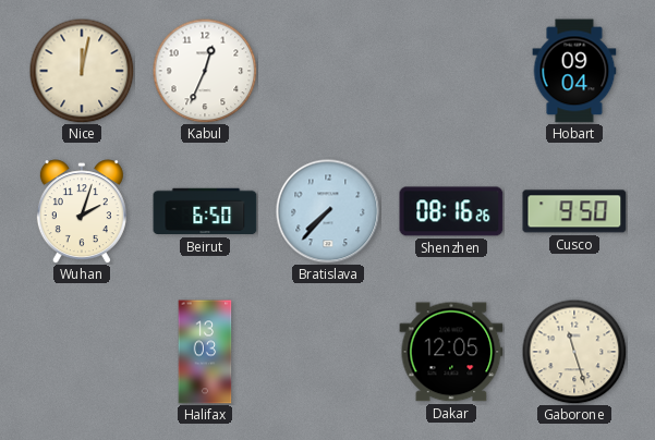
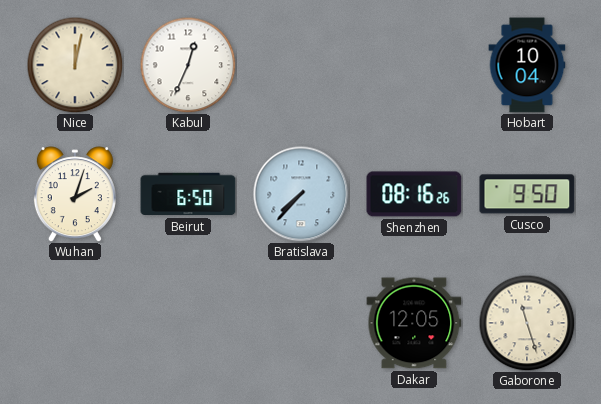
Hobart: 09:04 -> 10:04 (527, 65)
Halifax: 13:03 -> none (205, 352)
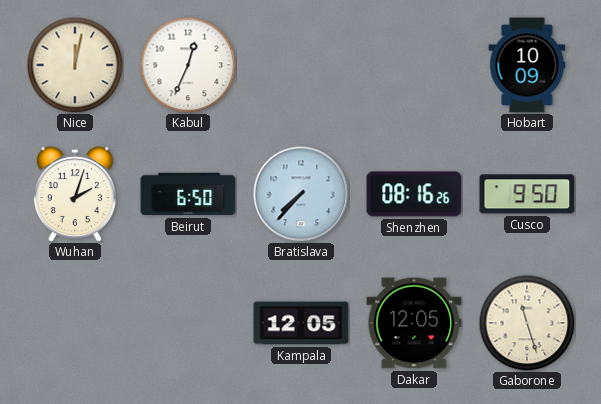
Hobart: 10:04 -> 10:09 (527, 65)
Kampala: none -> 12:05 (301, 323)
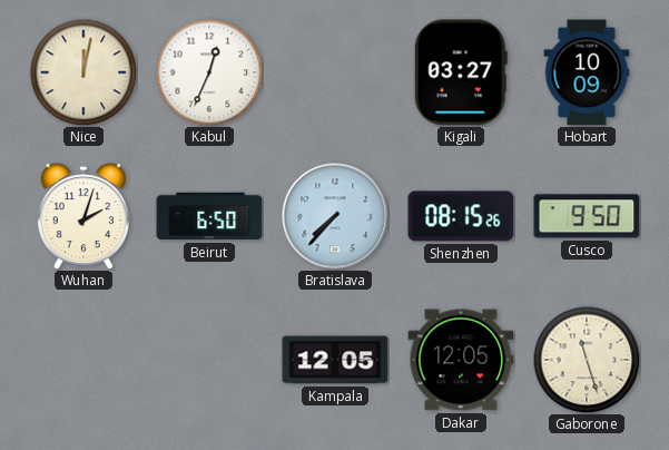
Kigali: none -> 03:27 (461, 72)
Shenzhen: 08:16 -> 08:15 (461, 216)
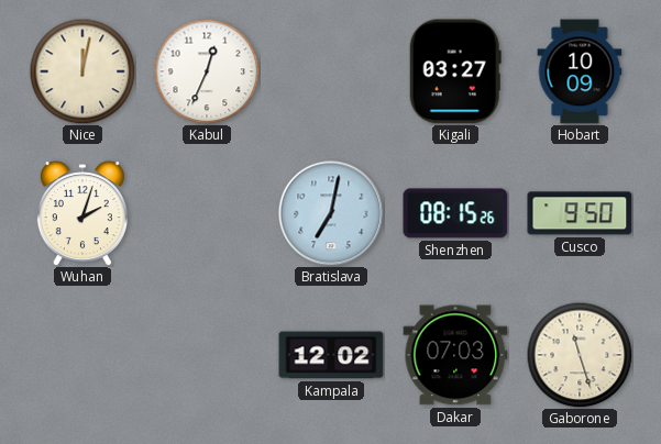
Beirut: 6:50 -> none (209, 216)
Bratislava: 7:37 -> 7:02 (331, 213)
Kampala: 12:05 -> 12:02 (331, 355)
Dakar: 12:05 -> 07:03 (455, 355)
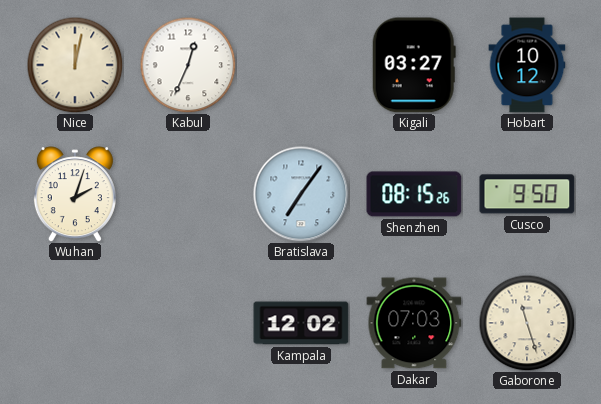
Hobart: 10:09 -> 10:12 (527, 65)
Bratislava: 7:02 -> 7:06 (301, 194)
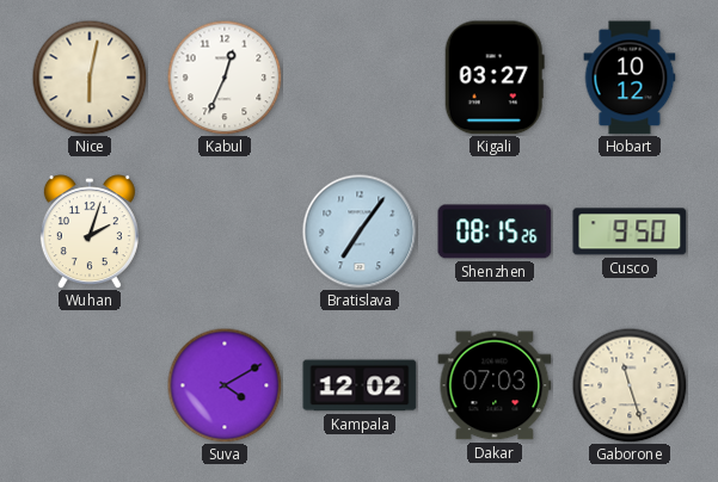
Nice: 12:02 -> 6:02 (90, 78)
Suva: none -> 4:10 (225, 385)
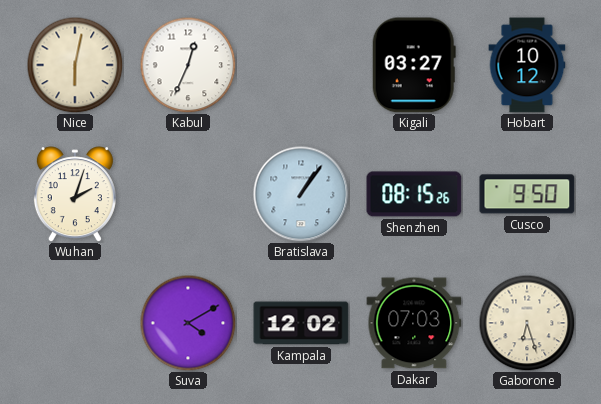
Bratislava: 7:06 -> 1:06 (301, 194)
Gaborone: 11:27 -> 6:27 (527, 323)
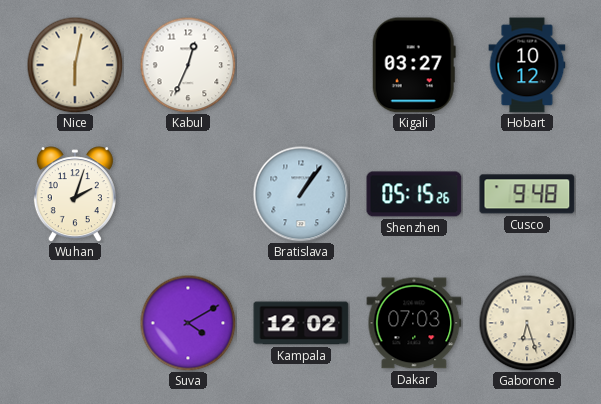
Shenzhen: 08:15 -> 05:15 (414, 194)
Cusco: 9:50 -> 9:48 (527, 194)
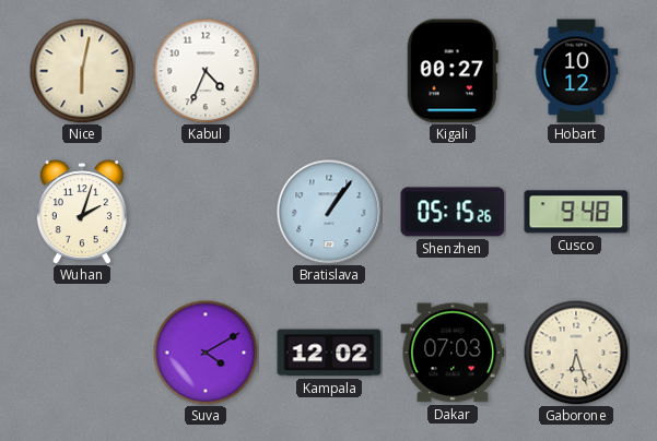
Kabul: 12:34 -> 4:34 (206, 71)
Kigali: 03:27 -> 00:27 (453, 71)
